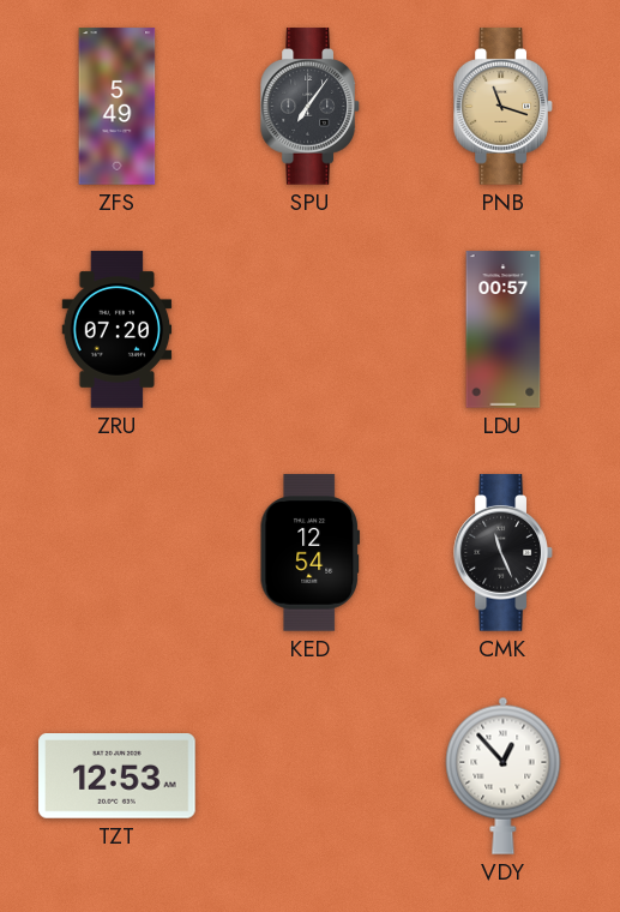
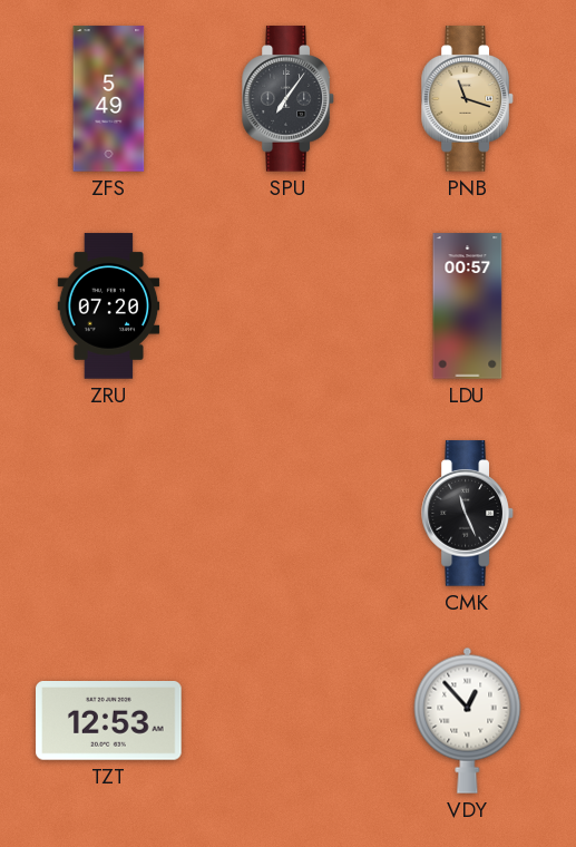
KED: 12:54 -> none (309, 553)
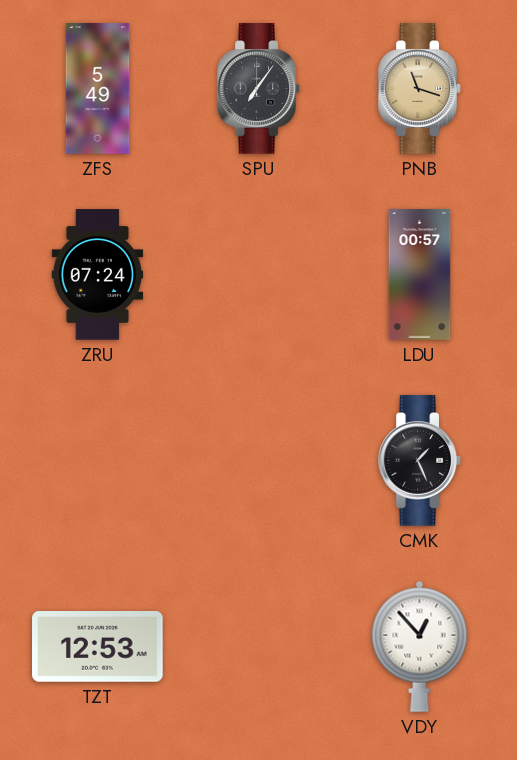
ZRU: 07:20 -> 07:24 (98, 275)
CMK: 11:26 -> 1:26 (420, 461)
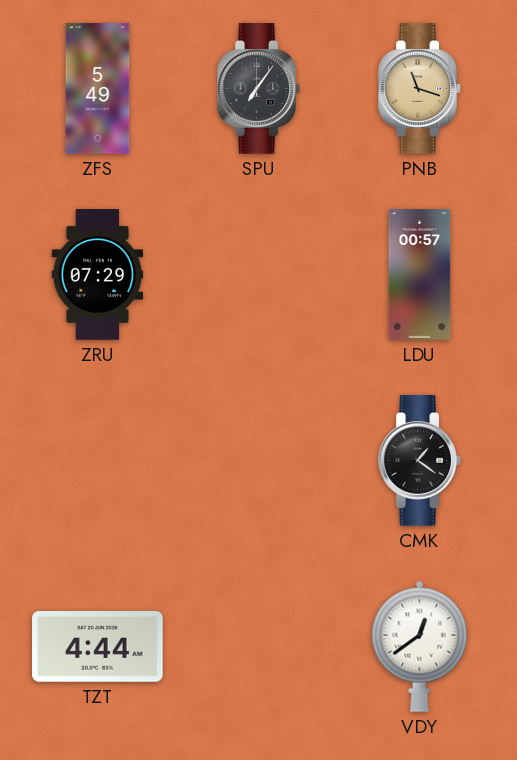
ZRU: 07:24 -> 07:29 (98, 275)
CMK: 1:26 -> 1:21 (420, 461)
TZT: 12:53 -> 4:44 (98, 647)
VDY: 12:53 -> 12:39 (420, 646)
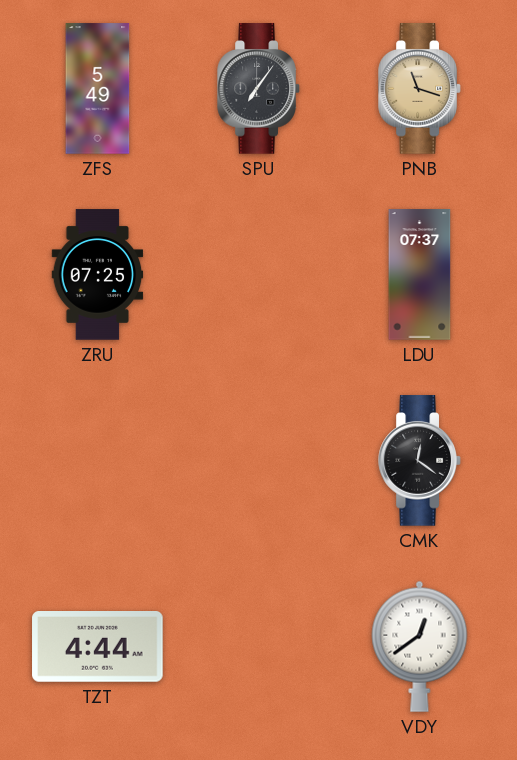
ZRU: 07:29 -> 07:25 (98, 275)
LDU: 00:57 -> 07:37 (420, 275)
CMK: 1:21 -> 12:21 (420, 461)
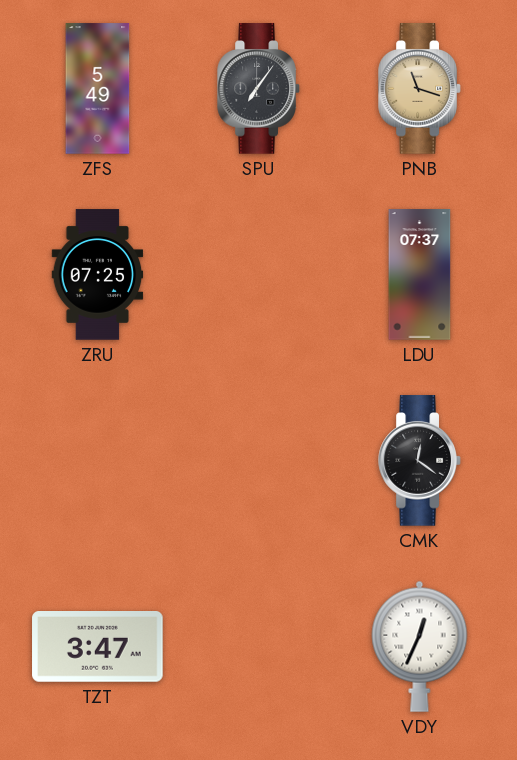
TZT: 4:44 -> 3:47 (98, 647)
VDY: 12:39 -> 12:34 (420, 646)
